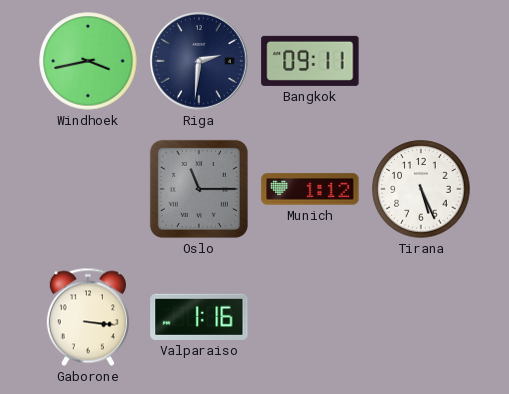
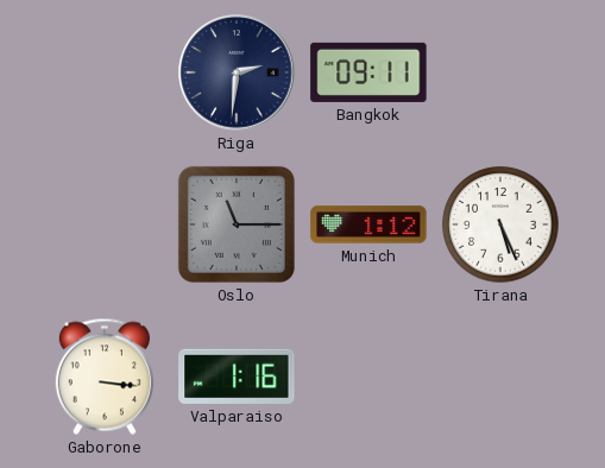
Windhoek: 3:43 -> none (88, 61)
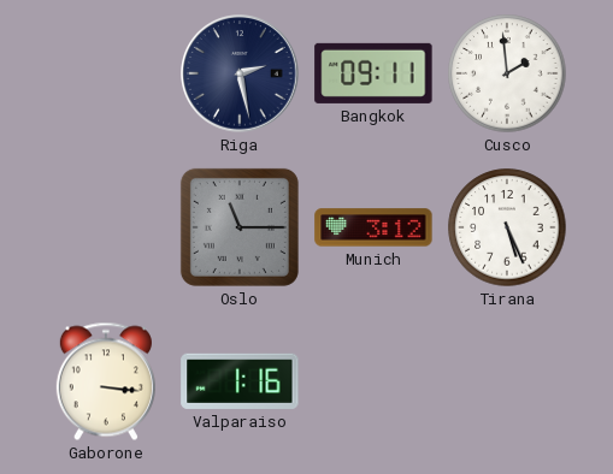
Riga: 2:31 -> 2:28 (240, 73)
Cusco: none -> 1:59 (507, 73)
Munich: 1:12 -> 3:12 (373, 227)
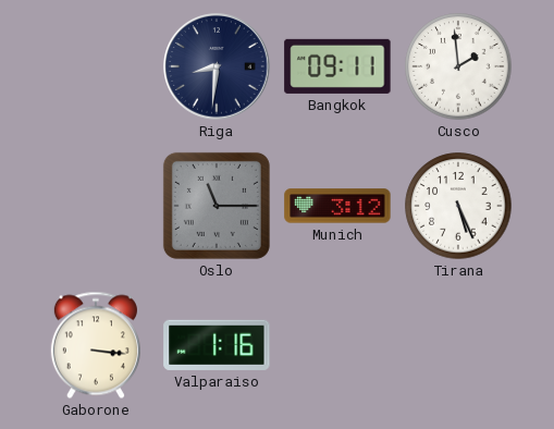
Riga: 2:28 -> 8:31 (217, 66)
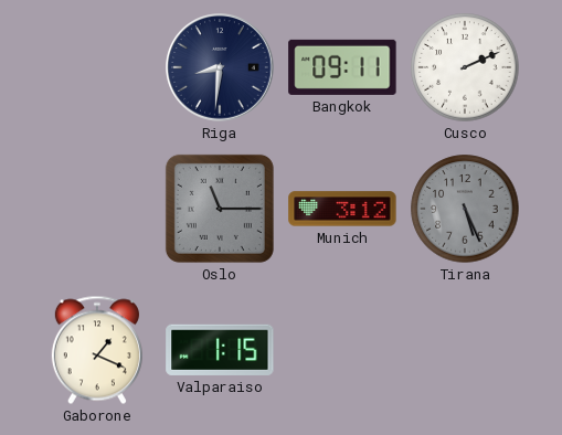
Cusco: 1:59 -> 2:11 (465, 67)
Tirana dial: white -> grey (465, 209)
Gaborone: 3:16 -> 1:19 (97, 350)
Valparaiso: 1:16 -> 1:15 (220, 350)
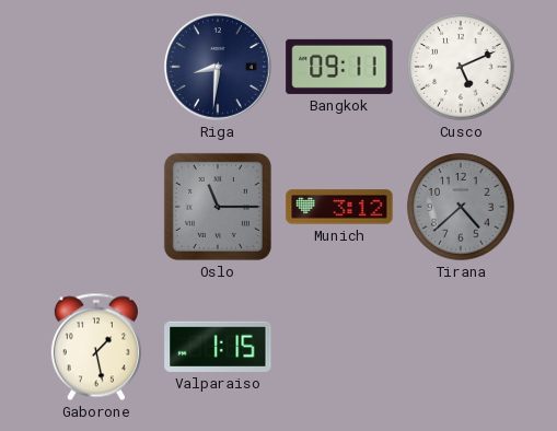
Cusco: 2:11 -> 5:11 (461, 67)
Tirana: 5:26 -> 4:38 (461, 207)
Gaborone: 1:19 -> 1:28 (96, 347)
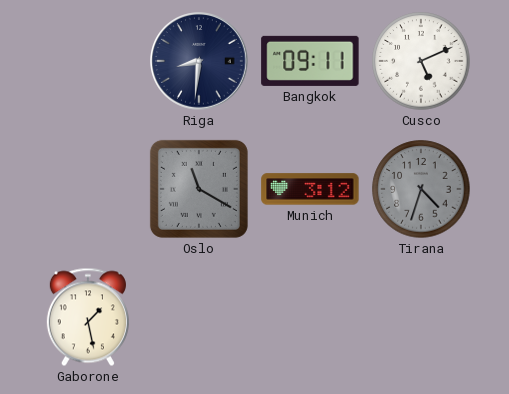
Oslo: 11:15 -> 11:20 (199, 189)
Tirana: 4:38 -> 4:33 (421, 189)
Valparaiso: 1:15 -> none (218, 347)
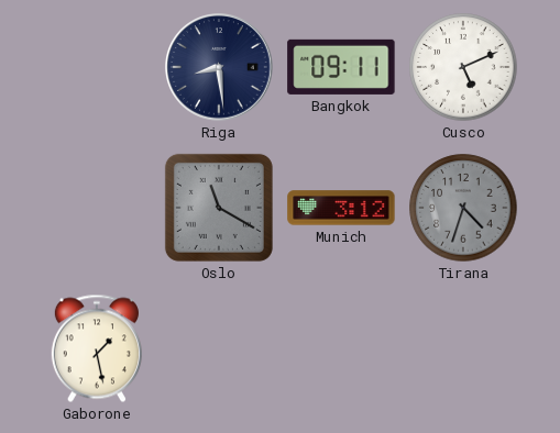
Riga: 8:31 -> 8:29 (219, 67)
